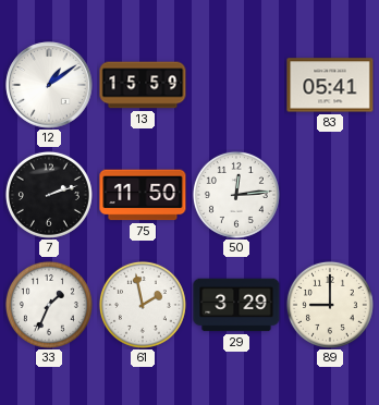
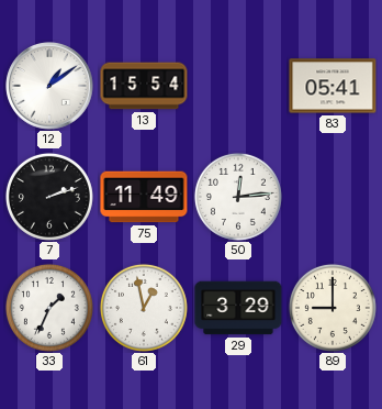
13: 15:59 -> 15:54 (144, 86)
75: 11:50 -> 11:49 (144, 197)
61: 1:58 -> 12:58 (144, 308)
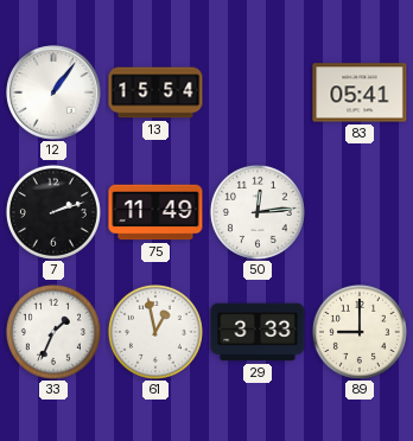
12: 1:09 -> 1:06 (53, 92)
29: 3:29 -> 3:33 (258, 332)
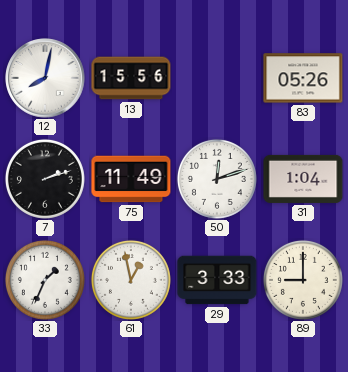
12: 1:06 -> 8:02 (45, 78)
13: 15:54 -> 15:56 (131, 78)
83: 05:41 -> 05:26 (303, 78)
50: 12:14 -> 12:12 (217, 179)
31: none -> 1:04 (303, 179)
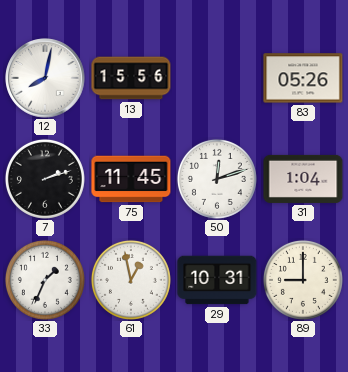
75: 11:49 -> 11:45 (131, 179)
29: 3:33 -> 10:31 (217, 280)
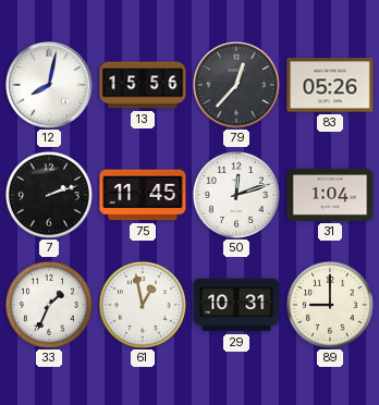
79: none -> 12:37 (236, 85)
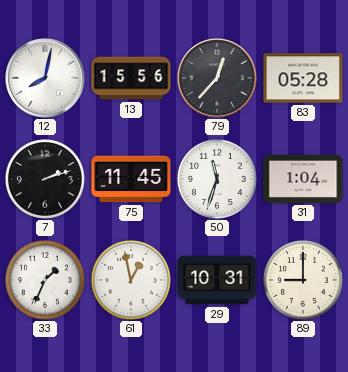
83: 05:26 -> 05:28 (303, 78)
50: 12:12 -> 11:33 (217, 179)
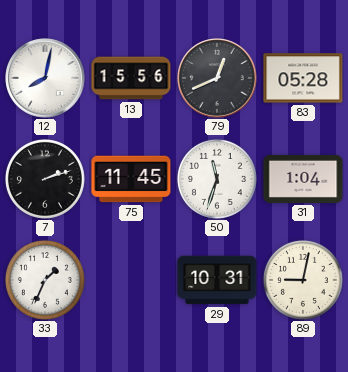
79: 12:37 -> 12:41 (217, 78)
61: 12:58 -> none (131, 280)
89: 9:00 -> 9:02 (303, 280)
